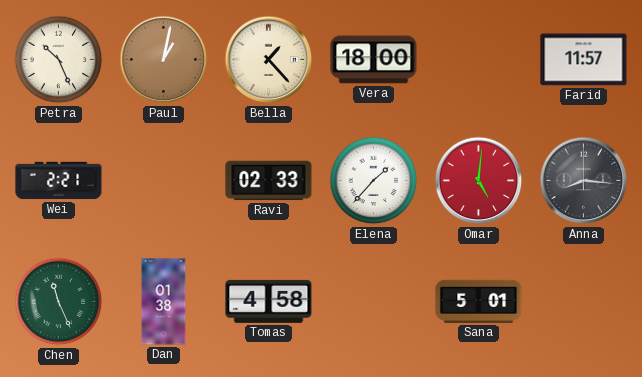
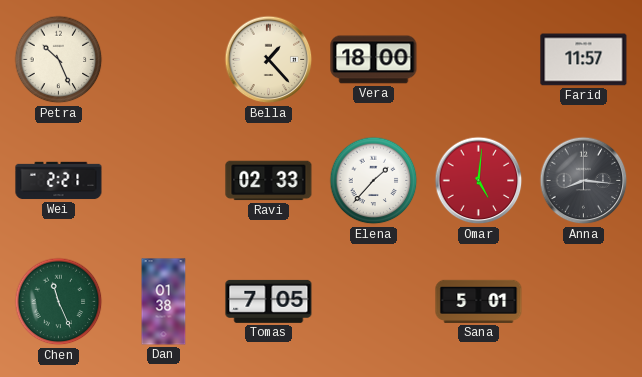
Paul: 1:02 -> none (164, 60)
Tomas: 4:58 -> 7:05 (269, 301)
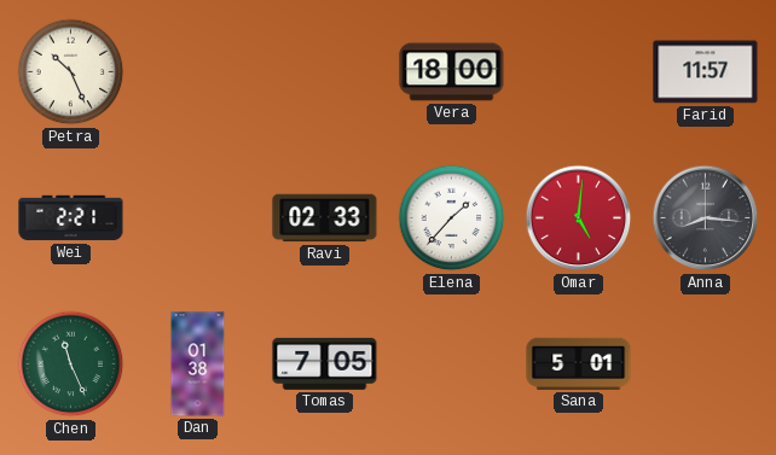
Bella: 1:23 -> none (269, 60)
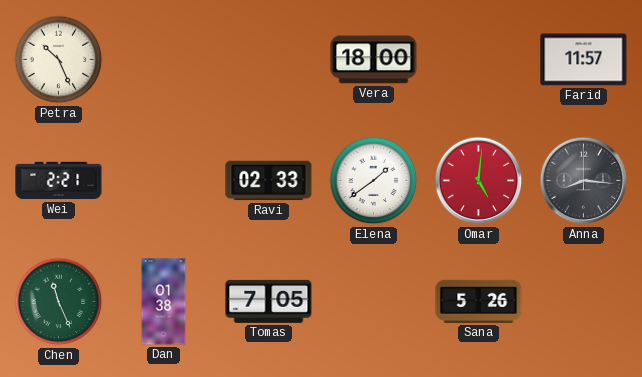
Elena: 1:37 -> 1:39 (374, 181)
Sana: 5:01 -> 5:26 (479, 301)
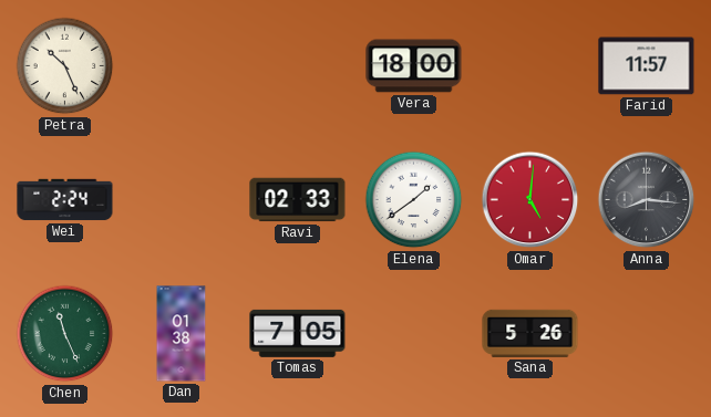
Wei: 2:21 -> 2:24 (65, 200)
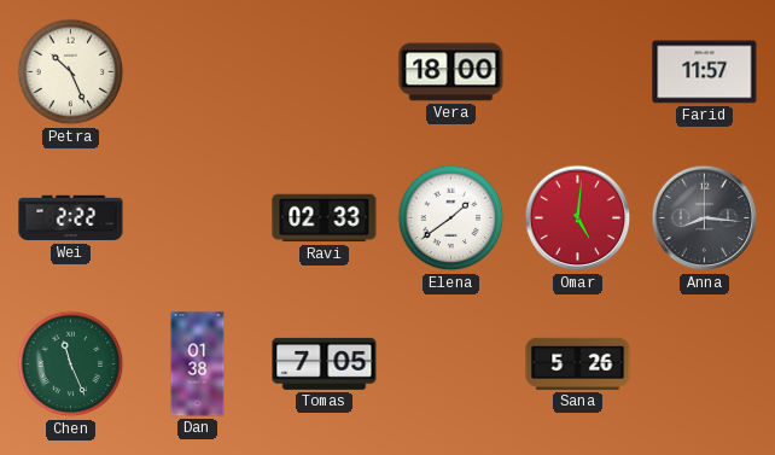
Wei: 2:24 -> 2:22 (71, 218)
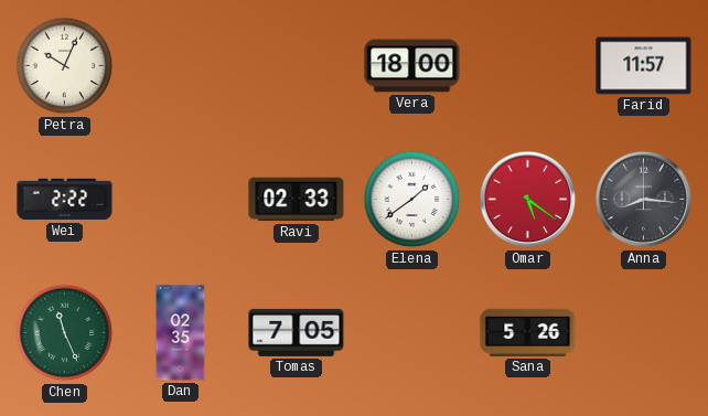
Petra: 10:26 -> 10:04 (65, 66)
Omar: 5:01 -> 5:21 (528, 200)
Dan: 01:38 -> 02:35 (181, 333)
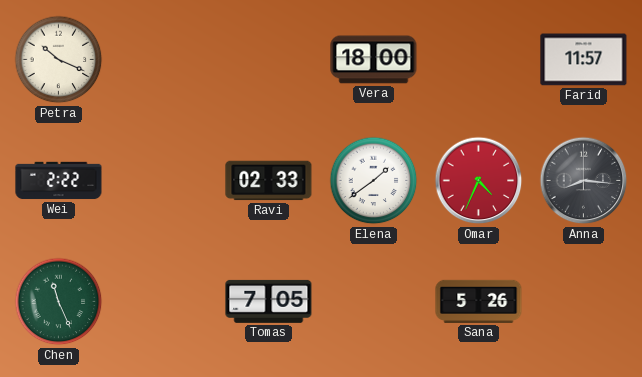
Petra: 10:04 -> 10:19 (59, 60)
Omar: 5:21 -> 4:34 (479, 181)
Dan: 02:35 -> none (181, 333)
